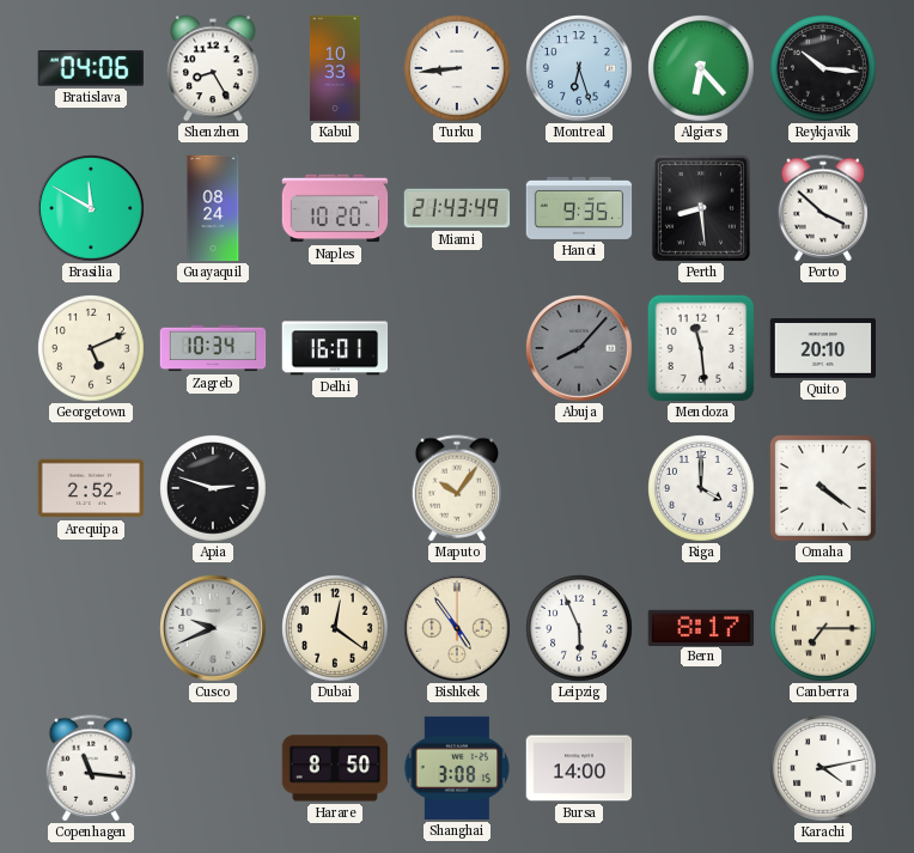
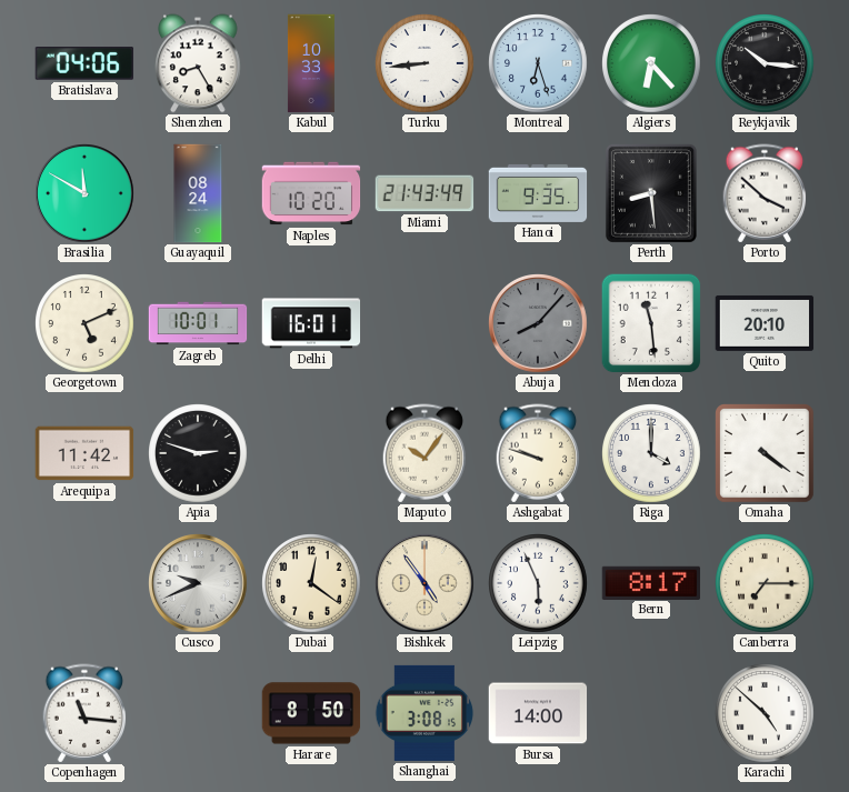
Zagreb: 10:34 -> 10:01 (198, 323)
Arequipa: 2:52 -> 11:42 (84, 453)
Ashgabat: none -> 9:48 (538, 453)
Karachi: 4:13 -> 4:52 (765, 713)
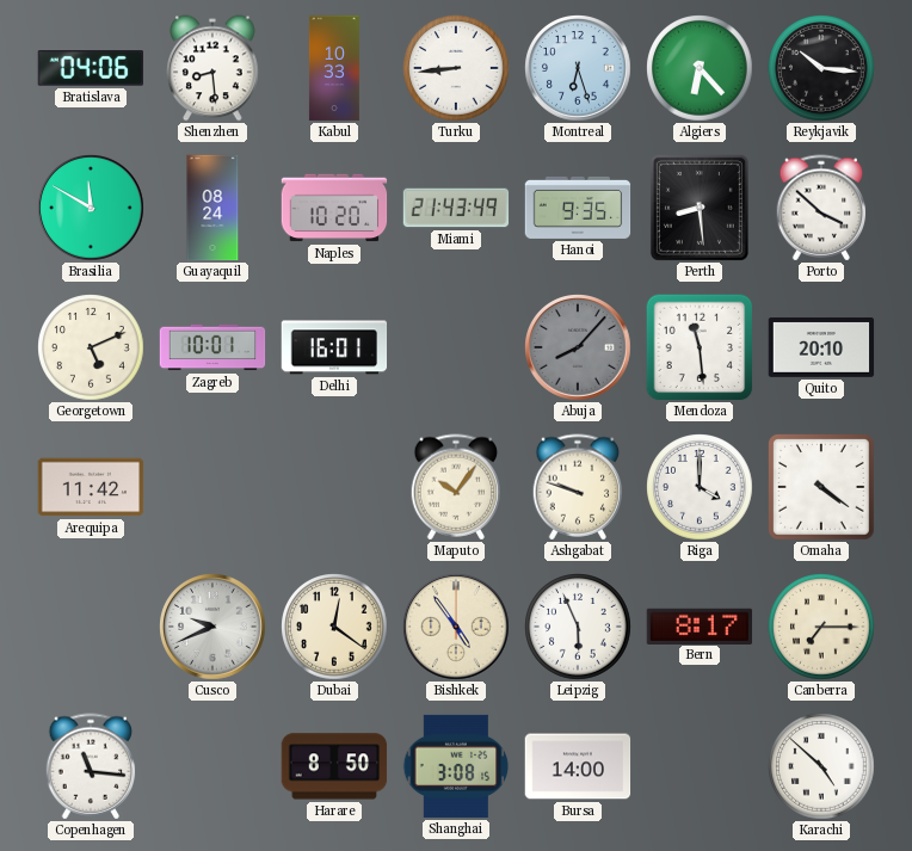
Shenzhen: 8:25 -> 8:29 (212, 68)
Apia: 2:48 -> none (198, 453)
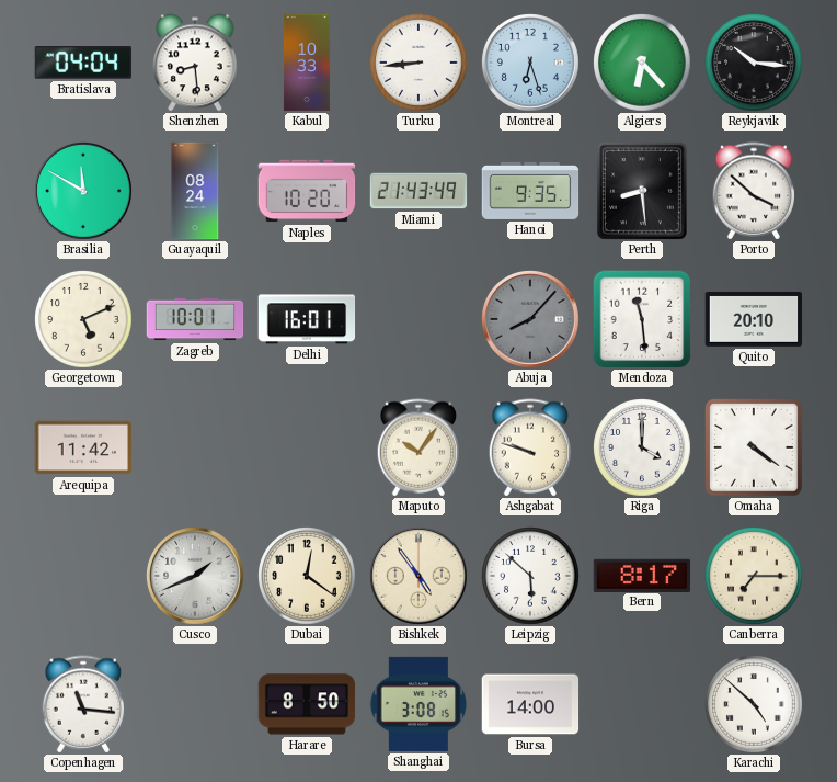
Bratislava: 04:06 -> 04:04 (82, 64)
Cusco: 9:41 -> 1:41 (195, 576)
Leipzig: 5:56 -> 5:52 (530, 576)
